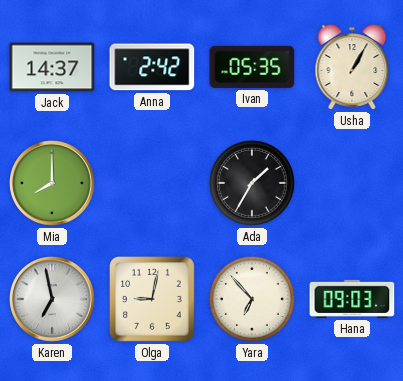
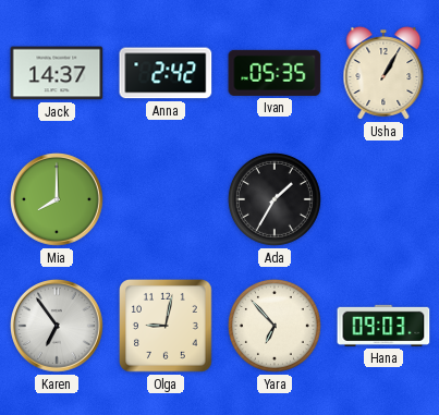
Karen: 6:58 -> 6:54 (58, 327)
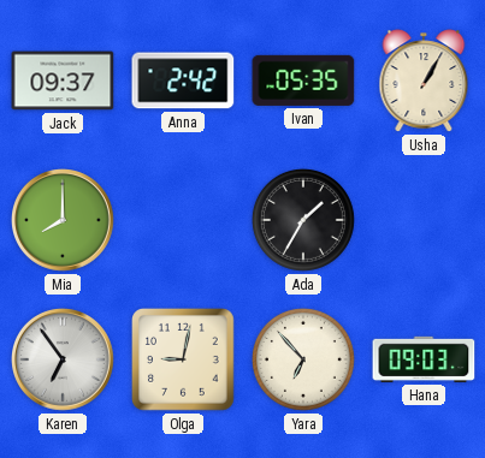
Jack: 14:37 -> 09:37 (63, 81)
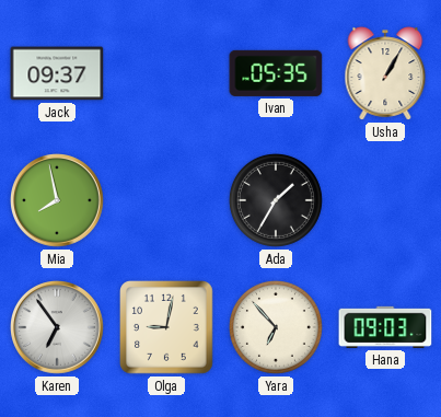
Anna: 2:42 -> none (183, 81)
Mia: 8:00 -> 7:58 (58, 201)
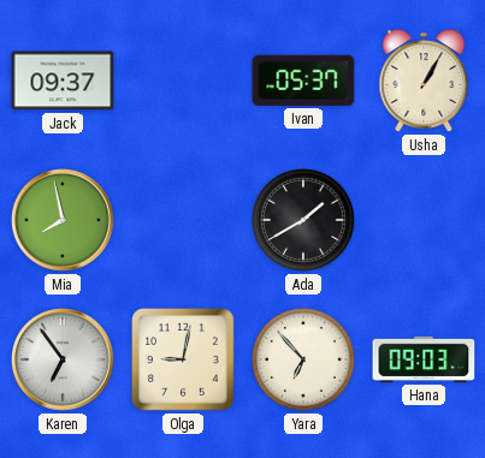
Ivan: 05:35 -> 05:37 (303, 81)
Ada: 1:35 -> 1:40 (303, 220)
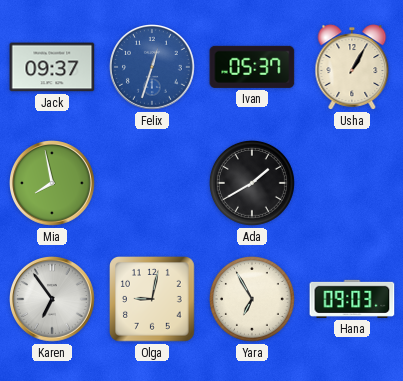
Felix: none -> 12:33 (153, 68)
Yara: 6:53 -> 6:55 (252, 299)
